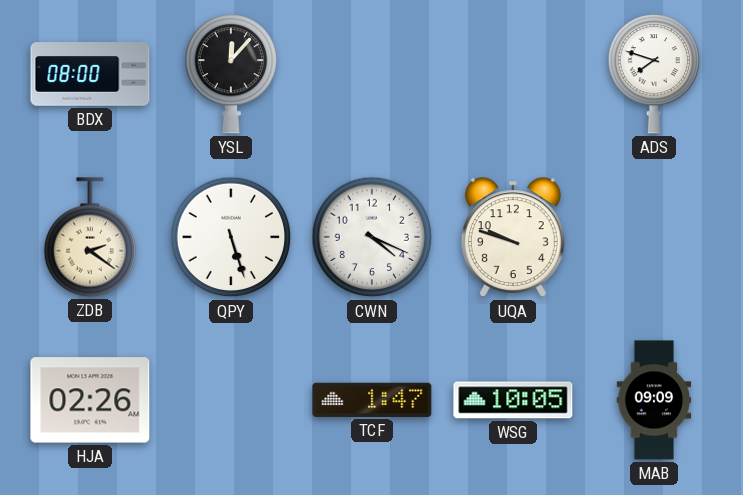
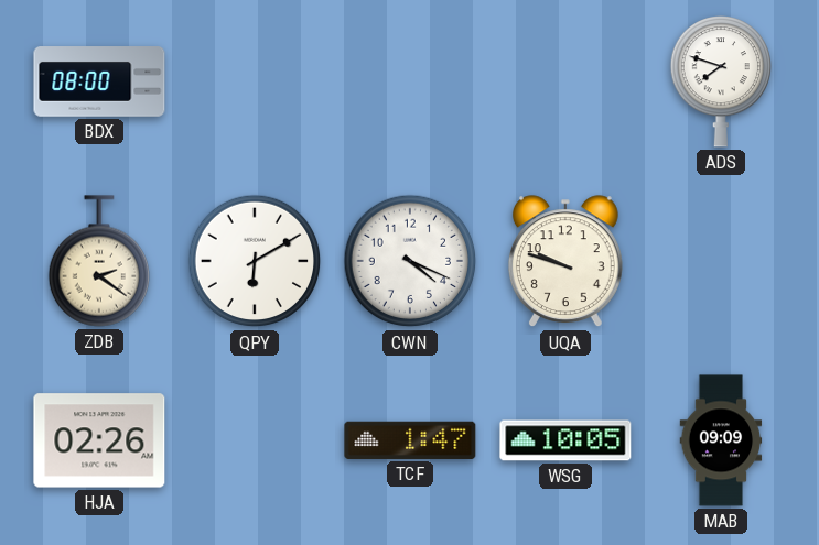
YSL: 12:07 -> none (230, 74)
QPY: 5:27 -> 6:10 (255, 261)
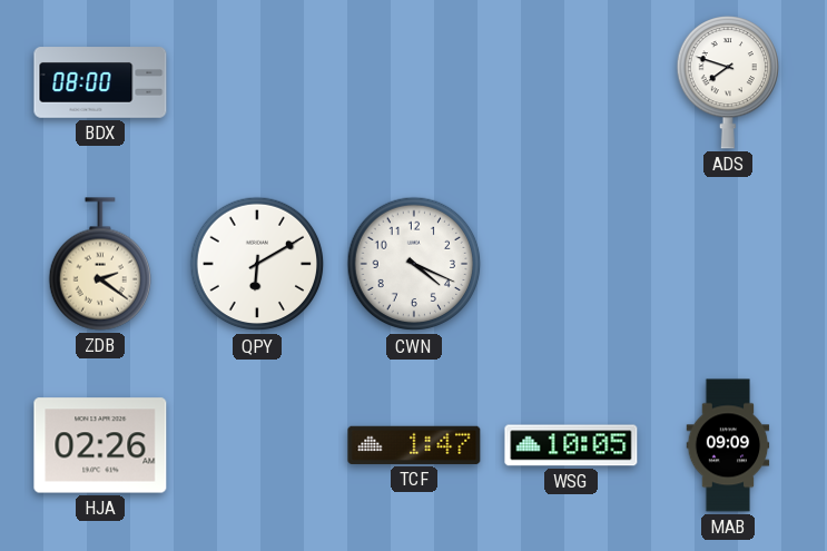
UQA: 9:48 -> none (565, 262)
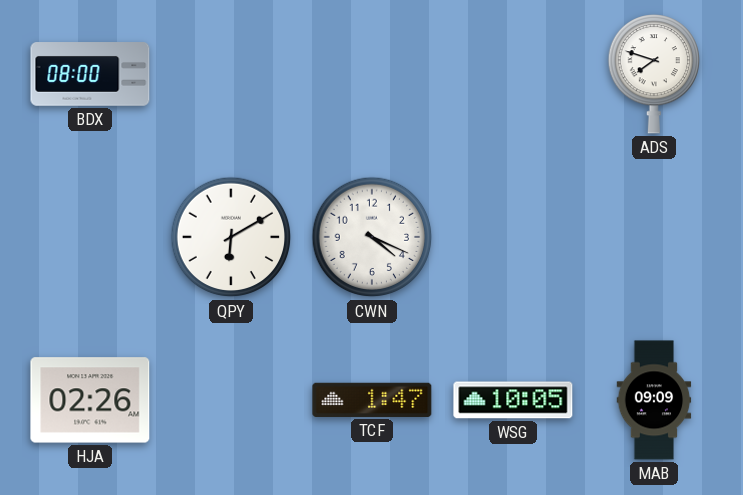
ZDB: 2:21 -> none (99, 264)
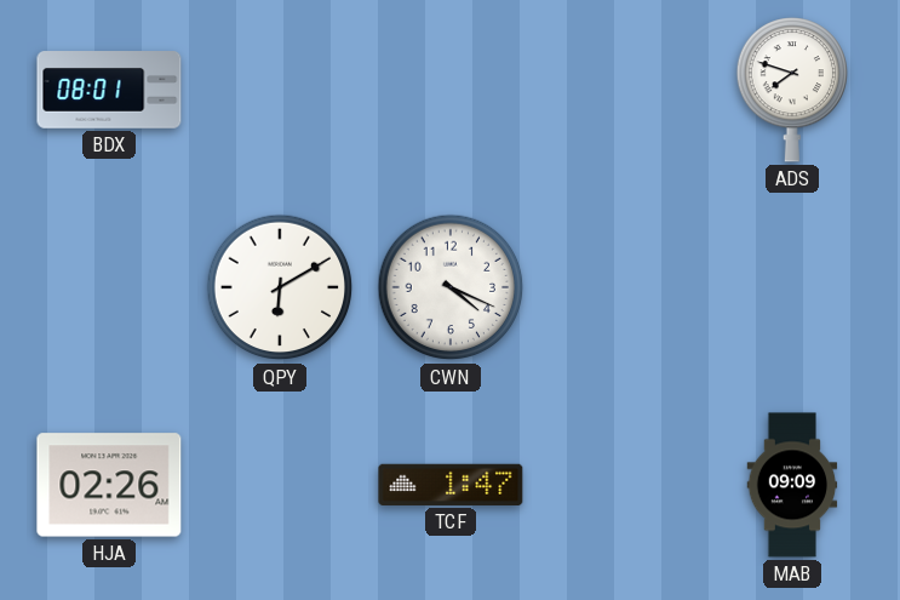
BDX: 08:00 -> 08:01 (109, 90)
WSG: 10:05 -> none (513, 400)
